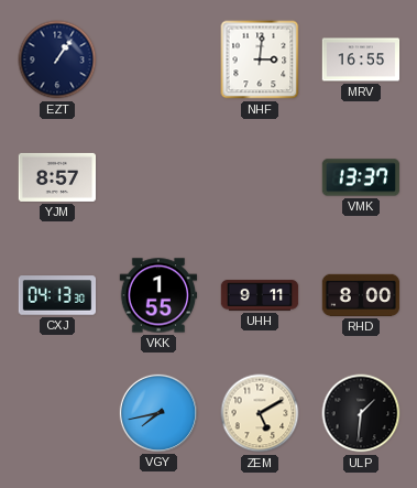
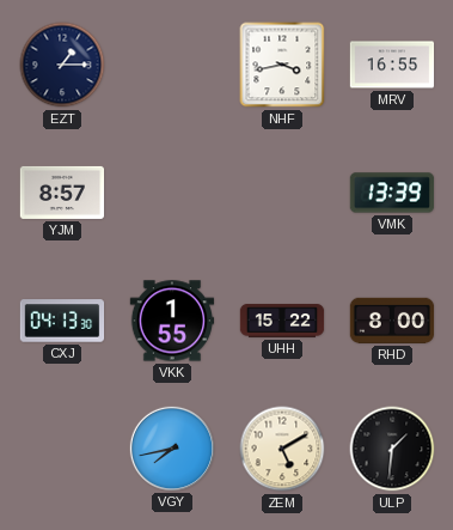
EZT: 1:06 -> 1:15 (62, 65)
NHF: 3:01 -> 3:43 (282, 65)
VMK: 13:37 -> 13:39 (392, 193)
UHH: 9:11 -> 15:22 (282, 321)
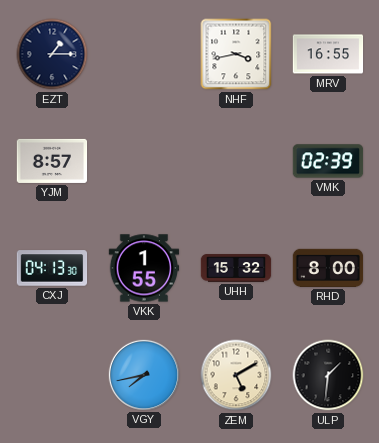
VMK: 13:39 -> 02:39 (328, 161)
UHH: 15:22 -> 15:32 (236, 268)
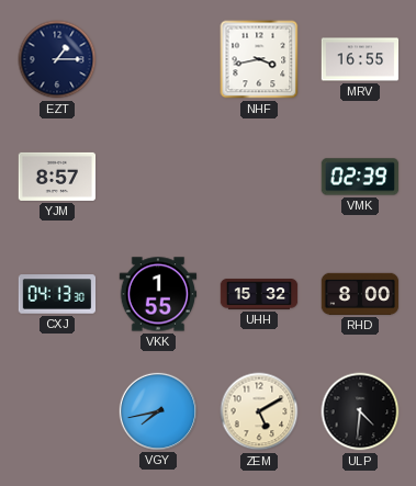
ULP: 1:31 -> 4:31 (360, 411)
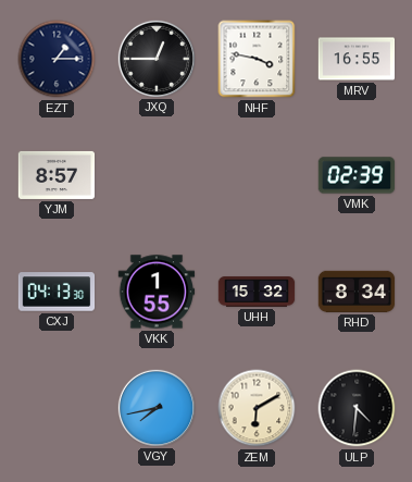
JXQ: none -> 12:45 (155, 58)
NHF: 3:43 -> 3:47 (257, 59)
RHD: 8:00 -> 8:34 (357, 292)
ZEM: 5:10 -> 6:10 (257, 408)
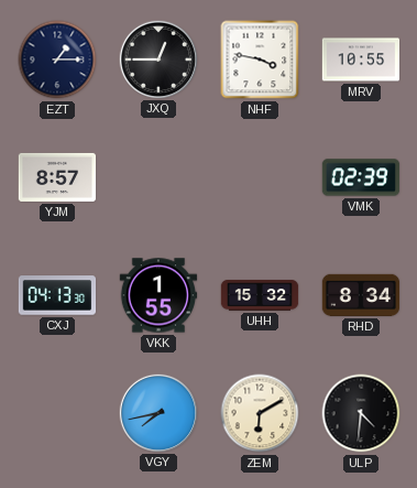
MRV: 16:55 -> 10:55 (361, 59)
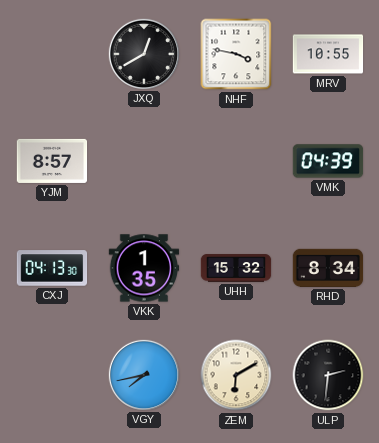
EZT: 1:15 -> none (57, 59)
JXQ: 12:45 -> 12:40 (143, 53)
VMK: 02:39 -> 04:39 (328, 161)
VKK: 1:55 -> 1:35 (144, 268)
ULP: 4:31 -> 2:31 (328, 375)
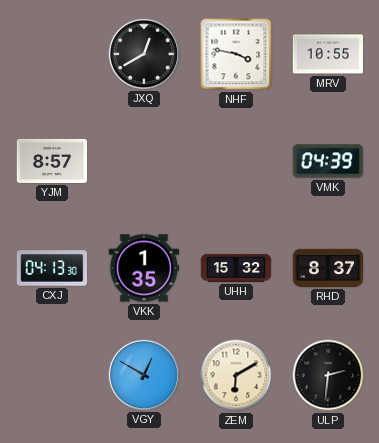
RHD: 8:34 -> 8:37 (328, 268)
VGY: 7:43 -> 12:50 (143, 374)
